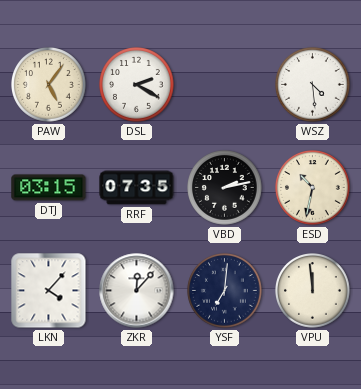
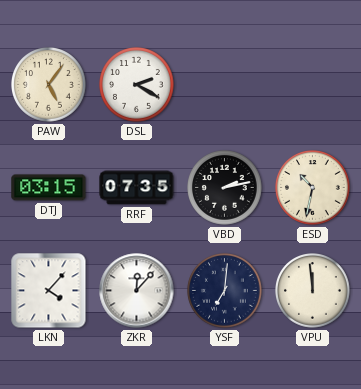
WSZ: 4:29 -> none (313, 85)
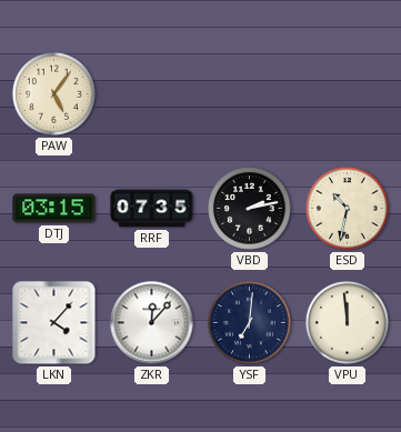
DSL: 2:20 -> none (137, 85)
